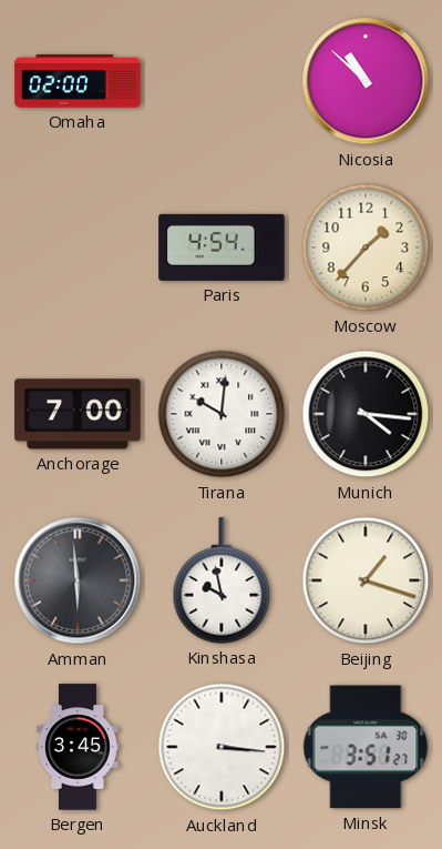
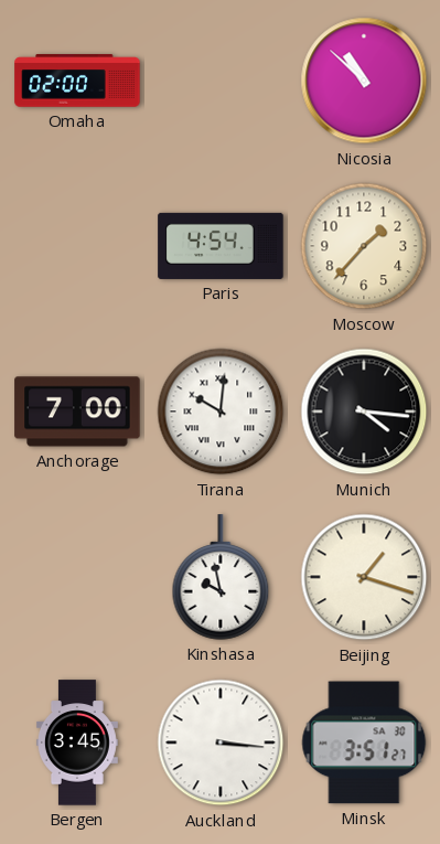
Amman: 5:59 -> none (78, 580)
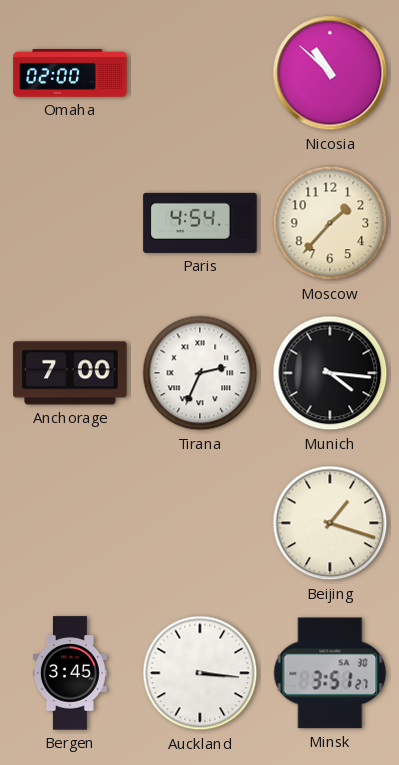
Tirana: 10:01 -> 2:34 (200, 373)
Kinshasa: 9:58 -> none (221, 577)
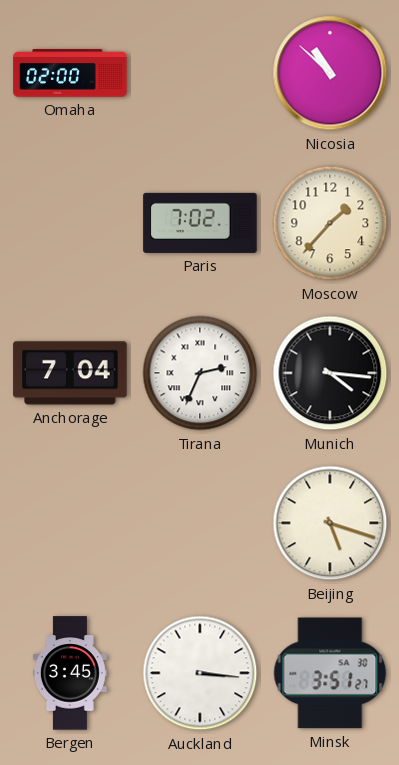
Paris: 4:54 -> 7:02 (200, 223)
Anchorage: 7:00 -> 7:04 (70, 373)
Beijing: 1:18 -> 5:18 (330, 523)
